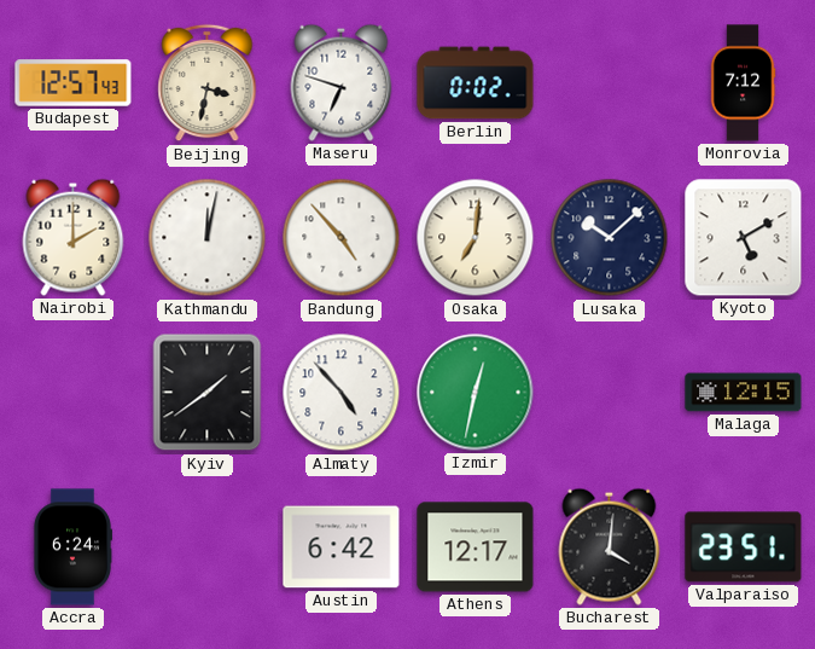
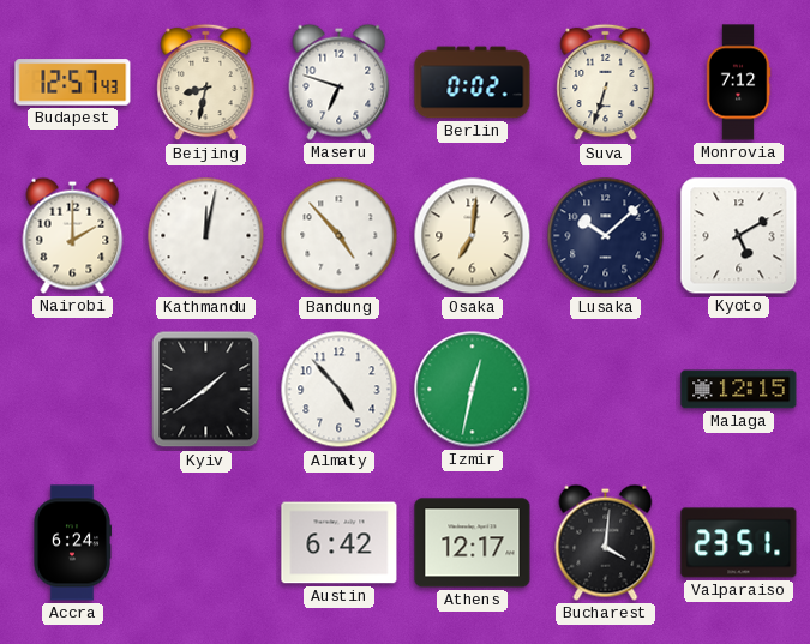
Beijing: 3:32 -> 8:32 (206, 83)
Suva: none -> 6:33 (606, 83)
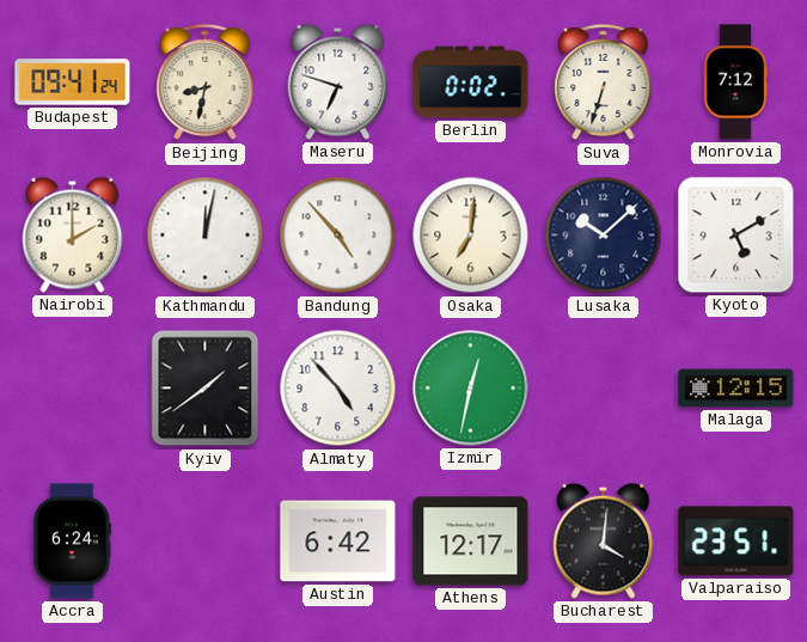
Budapest: 12:57 -> 09:41 (73, 82)
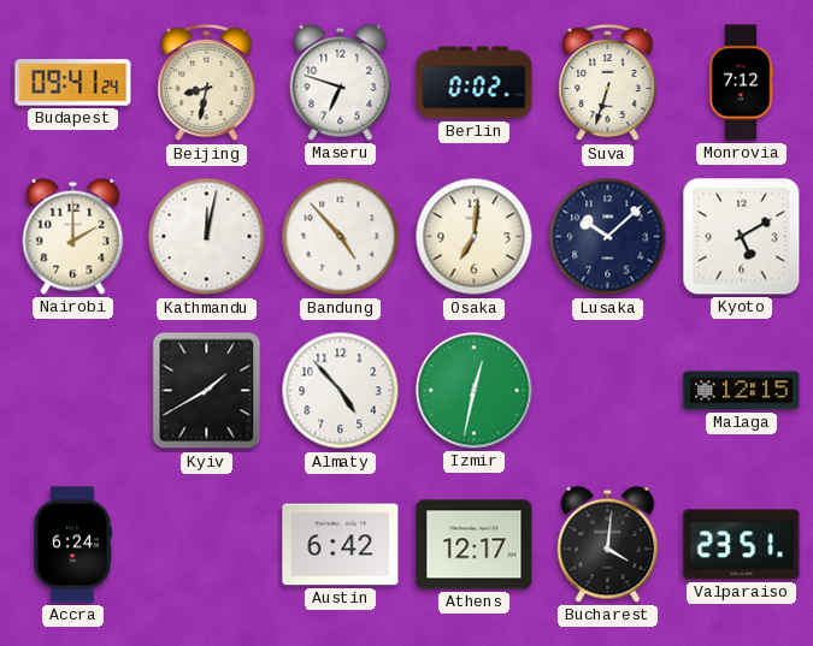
Kyiv: 1:39 -> 1:40 (207, 391)
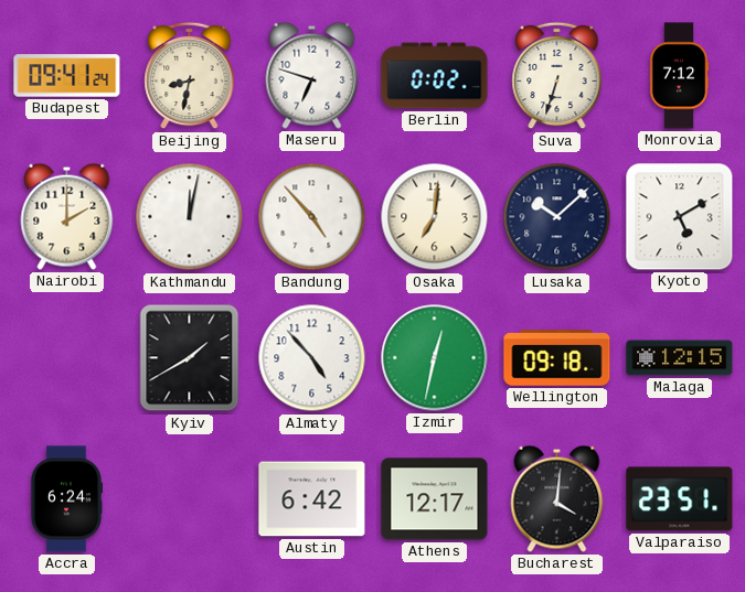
Wellington: none -> 09:18 (557, 358)
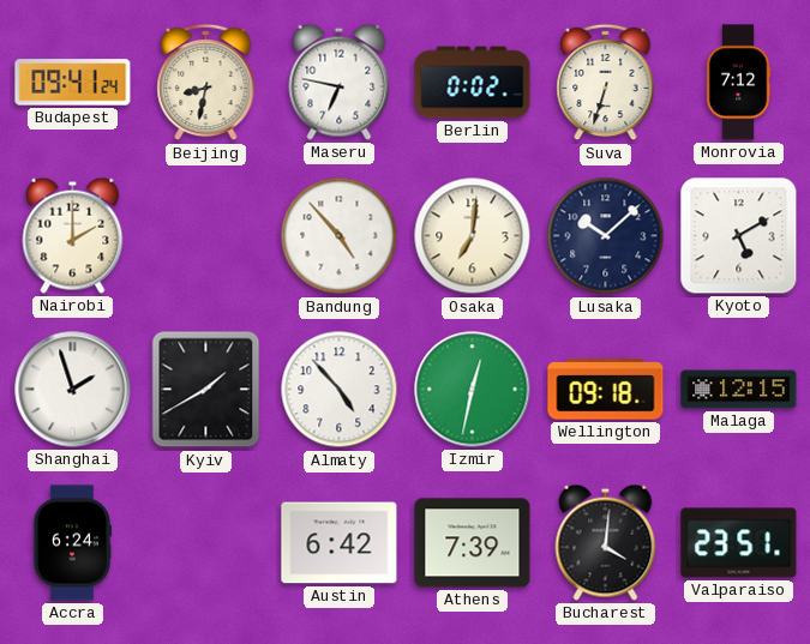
Maseru: 6:48 -> 6:47 (340, 82)
Kathmandu: 12:02 -> none (190, 217)
Shanghai: none -> 1:57 (73, 390)
Athens: 12:17 -> 7:39 (473, 543)
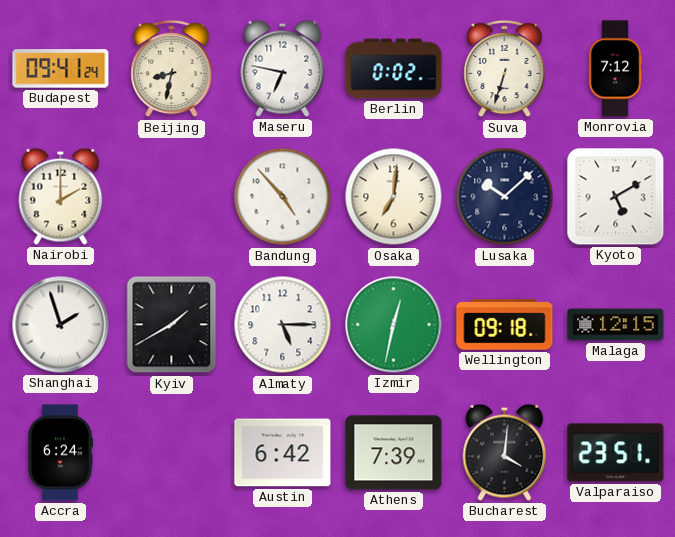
Almaty: 4:53 -> 5:15 (283, 325)
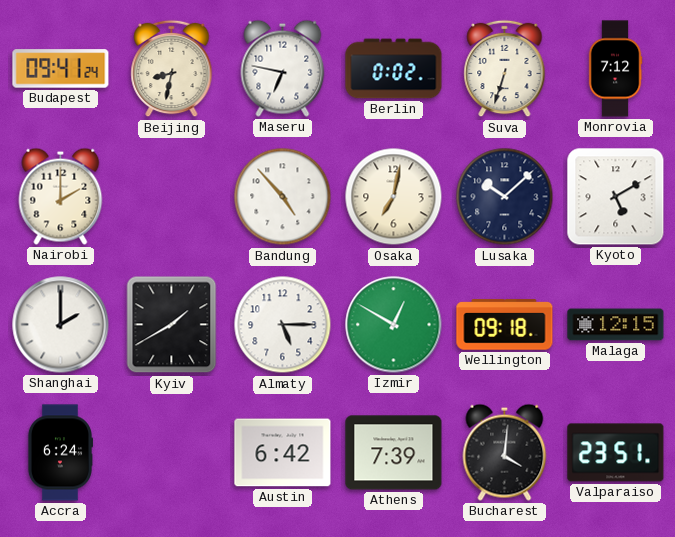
Osaka: 7:01 -> 7:02 (394, 197)
Shanghai: 1:57 -> 2:00 (61, 325)
Izmir: 12:32 -> 12:50 (394, 325)
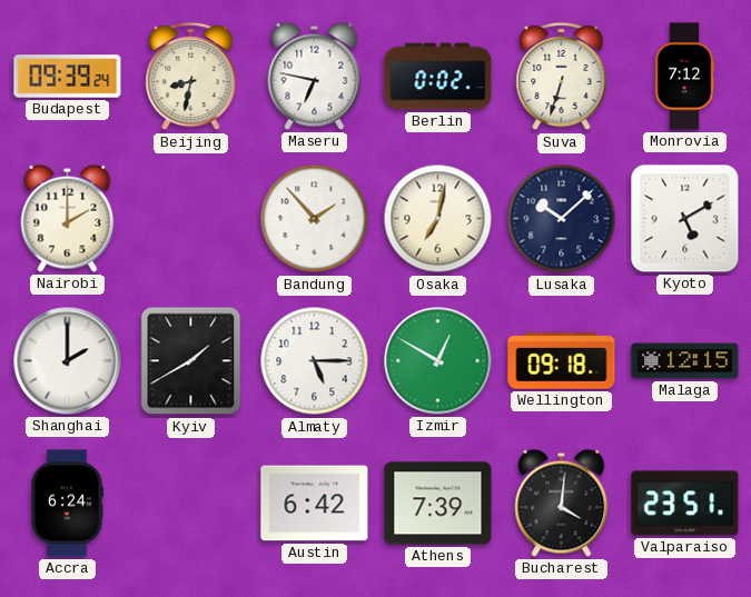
Budapest: 09:41 -> 09:39 (68, 77)
Bandung: 4:53 -> 1:53 (315, 219)
